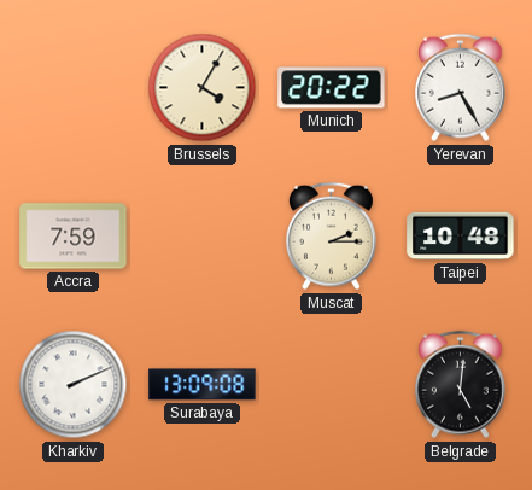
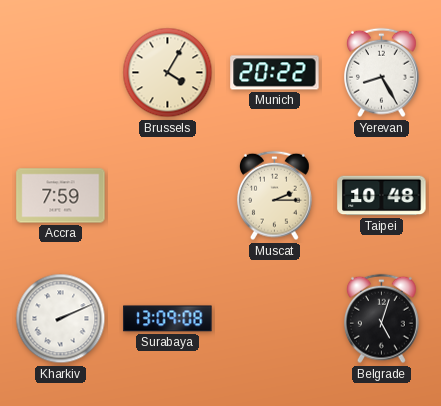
Belgrade: 5:01 -> 5:03 (382, 319)
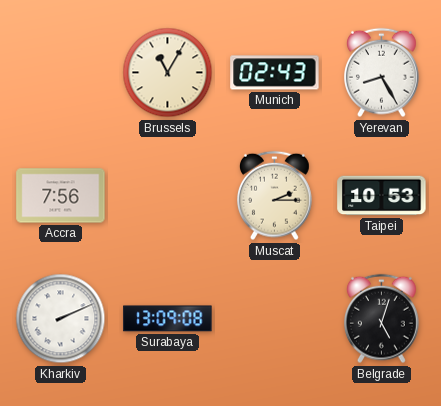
Brussels: 4:05 -> 11:05 (168, 73)
Munich: 20:22 -> 02:43 (275, 73)
Accra: 7:59 -> 7:56 (61, 196)
Taipei: 10:48 -> 10:53 (382, 196)
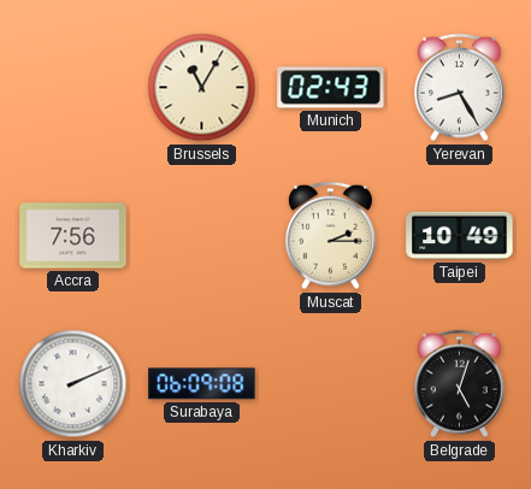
Taipei: 10:53 -> 10:49 (460, 236)
Surabaya: 13:09 -> 06:09 (202, 384)
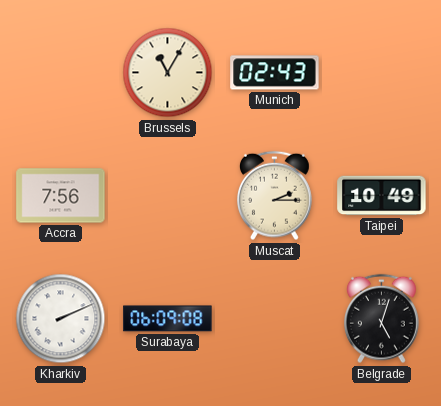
Yerevan: 8:25 -> none (460, 88)
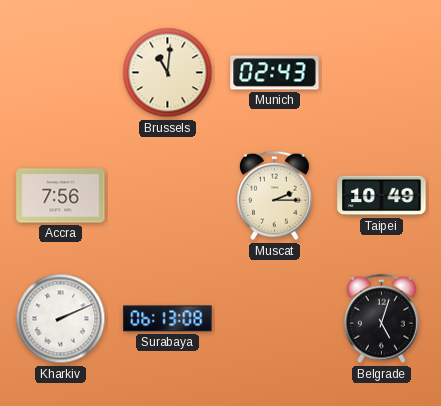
Brussels: 11:05 -> 11:01 (168, 73)
Surabaya: 06:09 -> 06:13 (168, 319)
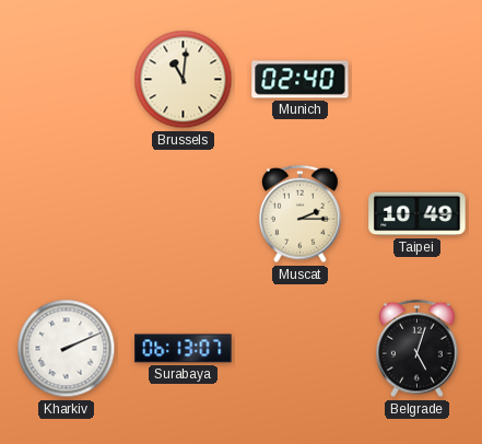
Munich: 02:43 -> 02:40 (301, 80)
Accra: 7:56 -> none (61, 196)
Surabaya: 06:13:08 -> 06:13:07 (184, 349)
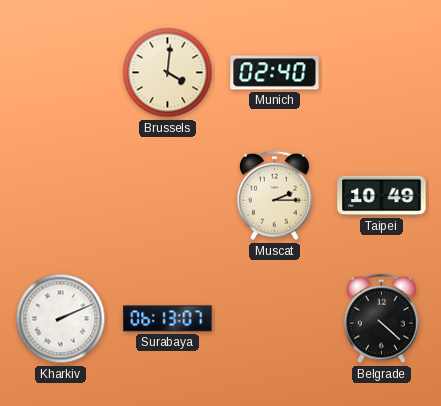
Brussels: 11:01 -> 4:01 (168, 73)
Belgrade: 5:03 -> 4:22 (382, 319)
